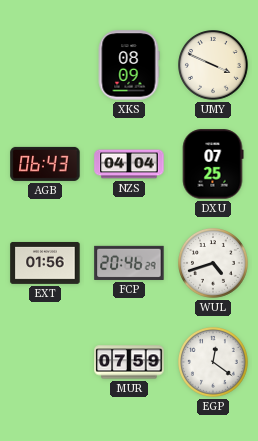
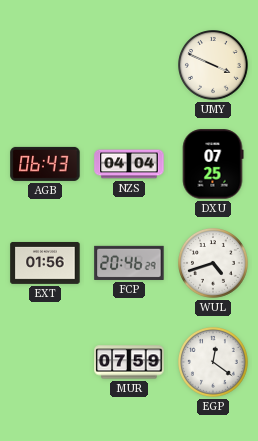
XKS: 08:09 -> none (129, 65)
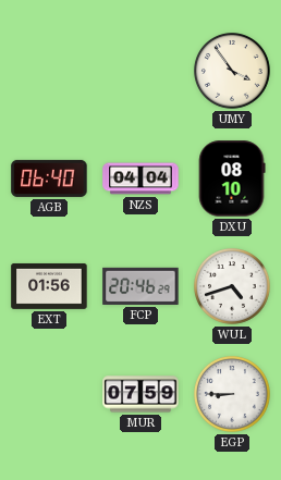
UMY: 3:49 -> 3:54 (233, 72)
AGB: 06:43 -> 06:40 (49, 179)
DXU: 07:25 -> 08:10 (232, 179)
EGP: 12:21 -> 8:45 (233, 395)
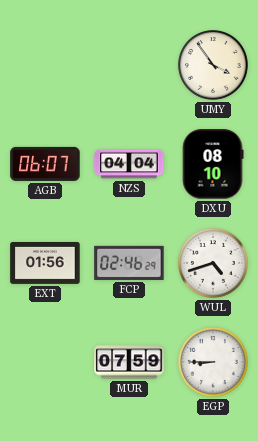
AGB: 06:40 -> 06:07 (45, 164)
FCP: 20:46 -> 02:46 (129, 263)
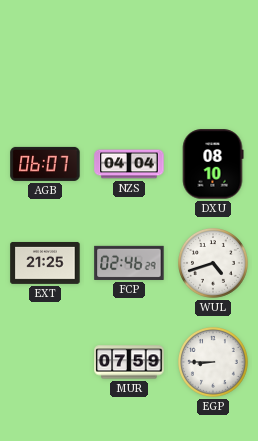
UMY: 3:54 -> none (214, 66)
EXT: 01:56 -> 21:25 (45, 263)
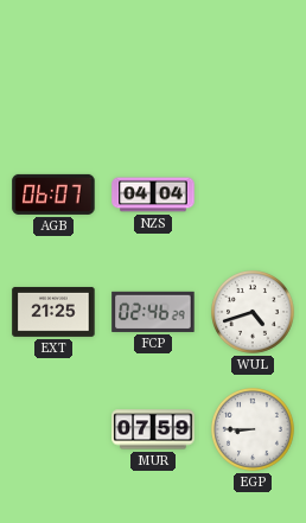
DXU: 08:10 -> none (213, 164)
